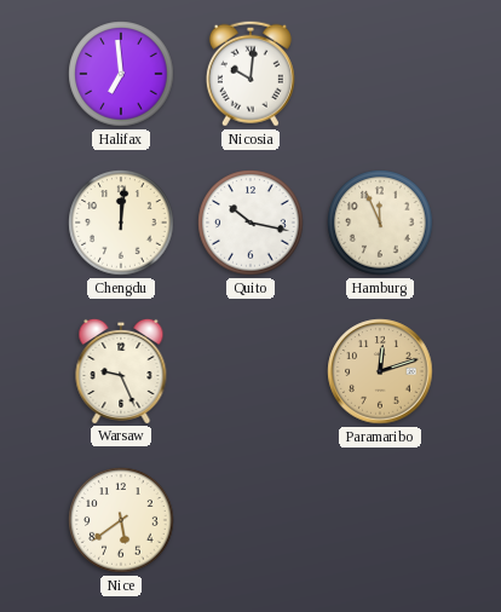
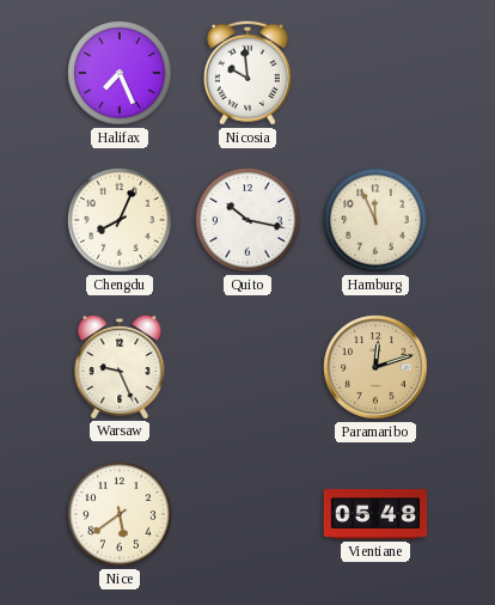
Halifax: 6:59 -> 7:26 (120, 73)
Nicosia: 10:01 -> 9:59 (247, 73)
Chengdu: 12:01 -> 8:04 (120, 220)
Vientiane: none -> 05:48 (375, 514)
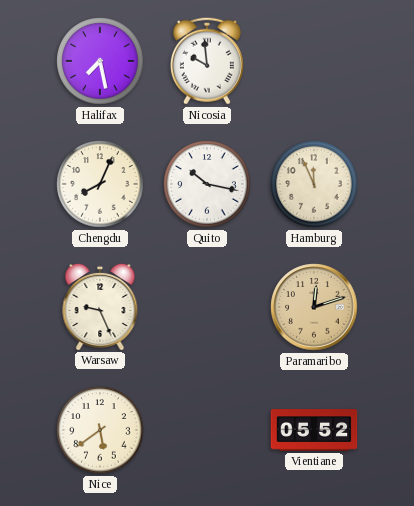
Halifax: 7:26 -> 7:28 (100, 61)
Vientiane: 05:48 -> 05:52 (314, 430)
